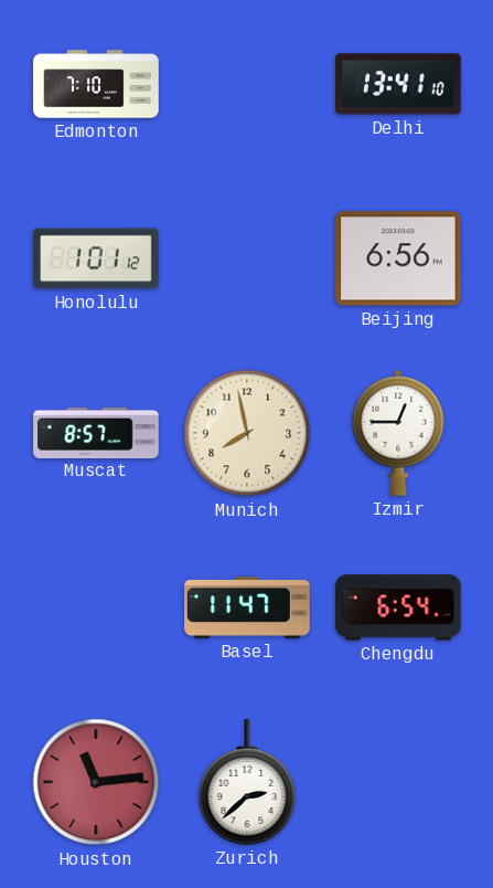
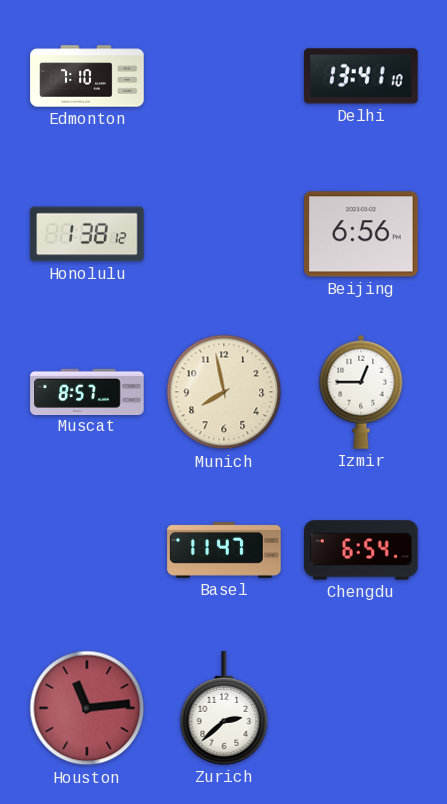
Honolulu: 1:01 -> 1:38 (87, 234)
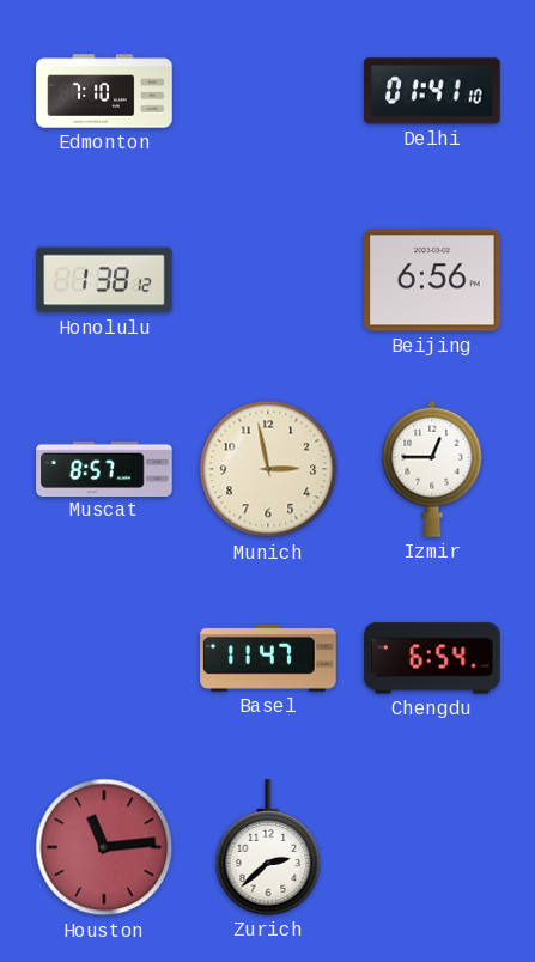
Delhi: 13:41 -> 01:41 (432, 91)
Munich: 7:58 -> 2:58 (268, 469)
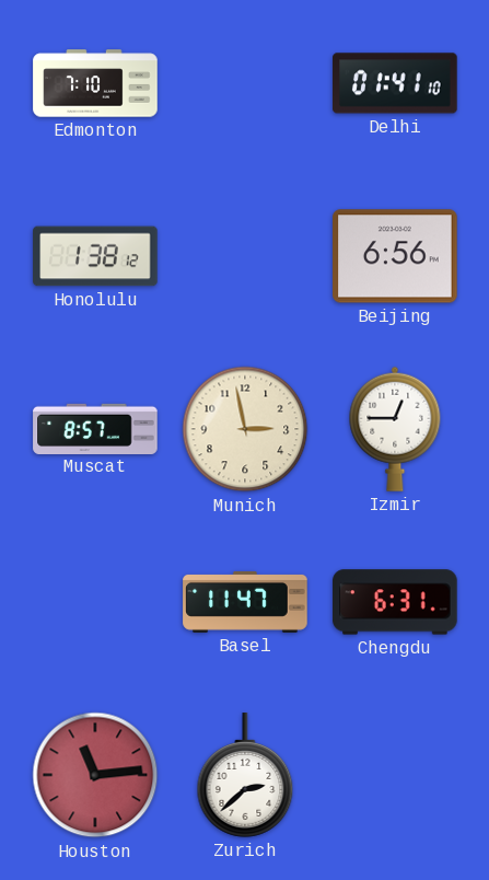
Chengdu: 6:54 -> 6:31 (395, 602)
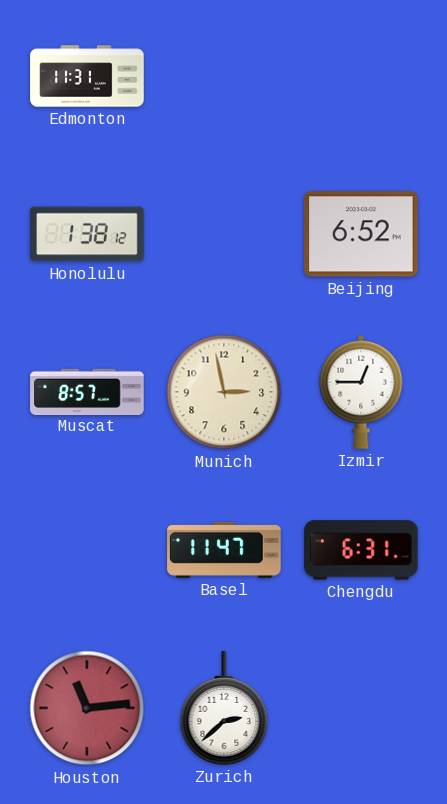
Edmonton: 7:10 -> 11:31 (87, 76)
Delhi: 01:41 -> none (395, 83)
Beijing: 6:56 -> 6:52 (361, 234)
